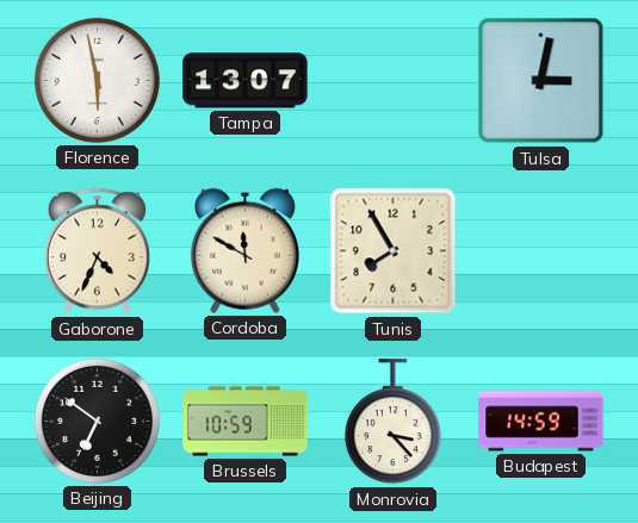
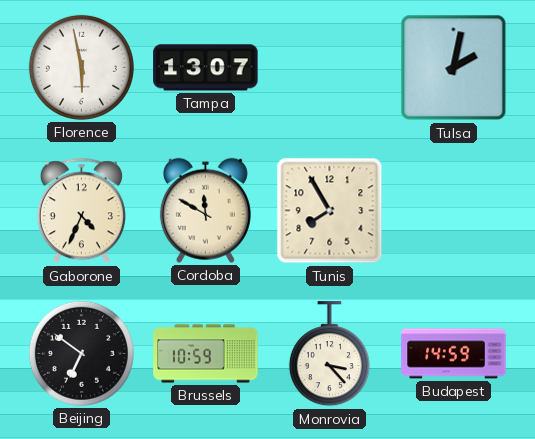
Tulsa: 3:02 -> 2:02 (454, 68)
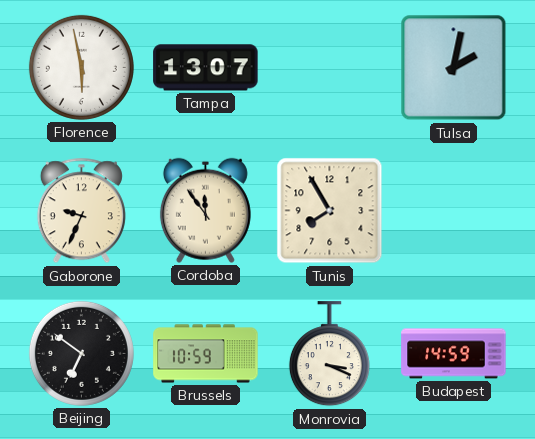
Gaborone: 4:34 -> 9:34 (81, 211)
Cordoba: 11:50 -> 11:54 (205, 210)
Monrovia: 3:23 -> 3:19 (329, 354)
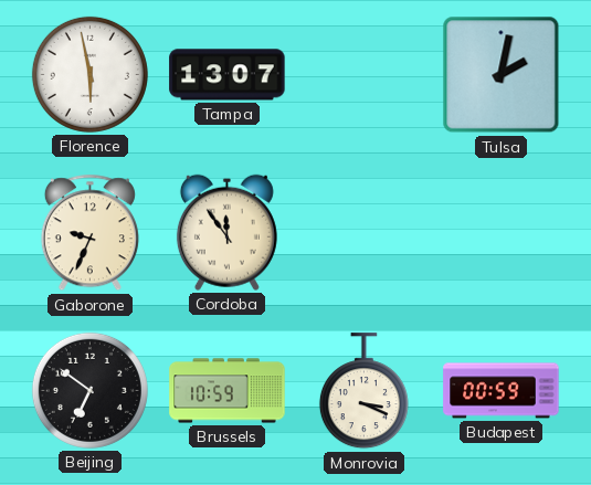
Tunis: 7:55 -> none (330, 211)
Budapest: 14:59 -> 00:59 (502, 391)
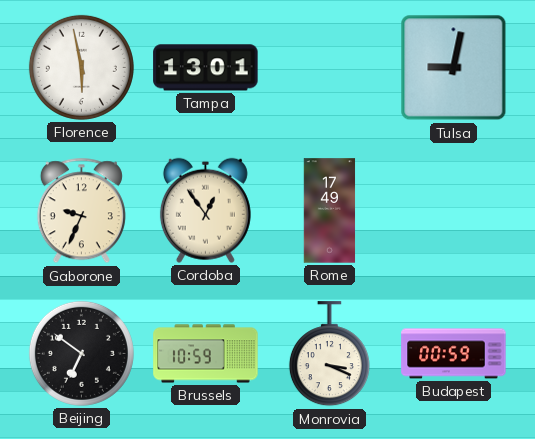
Tampa: 13:07 -> 13:01 (206, 68)
Tulsa: 2:02 -> 9:02 (454, 68)
Cordoba: 11:54 -> 12:54 (205, 210)
Rome: none -> 17:49 (330, 211)
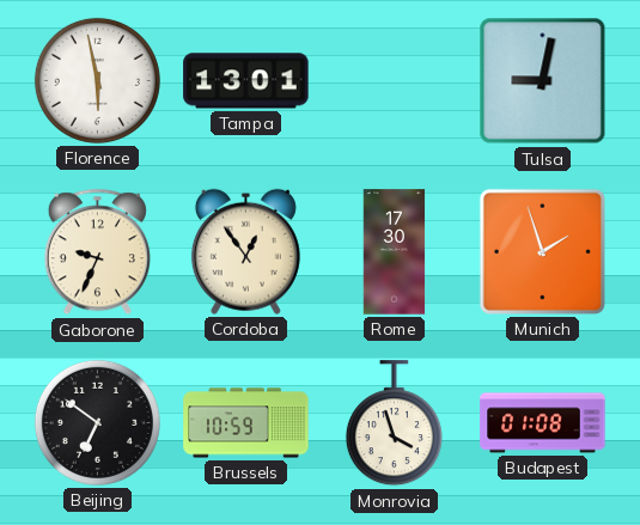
Rome: 17:49 -> 17:30 (395, 252)
Munich: none -> 1:57 (542, 251)
Monrovia: 3:19 -> 3:57 (394, 423)
Budapest: 00:59 -> 01:08 (543, 423)
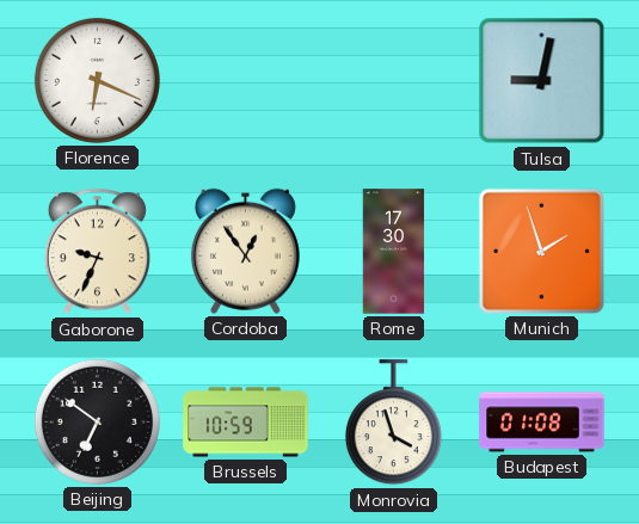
Florence: 5:58 -> 6:19 (97, 80)
Tampa: 13:01 -> none (246, 81)
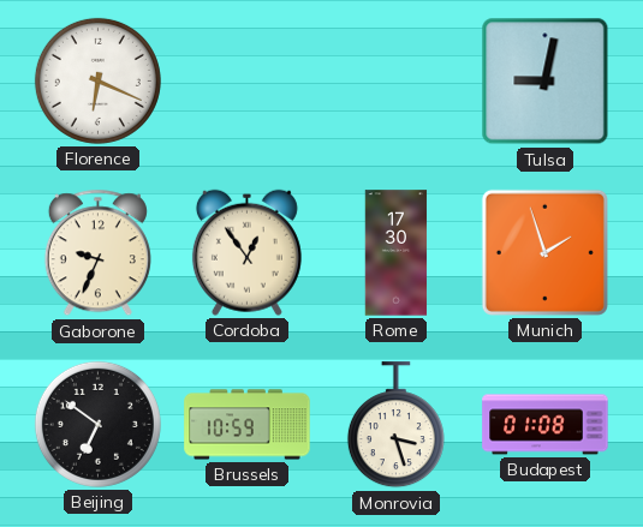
Monrovia: 3:57 -> 3:27 (395, 425)
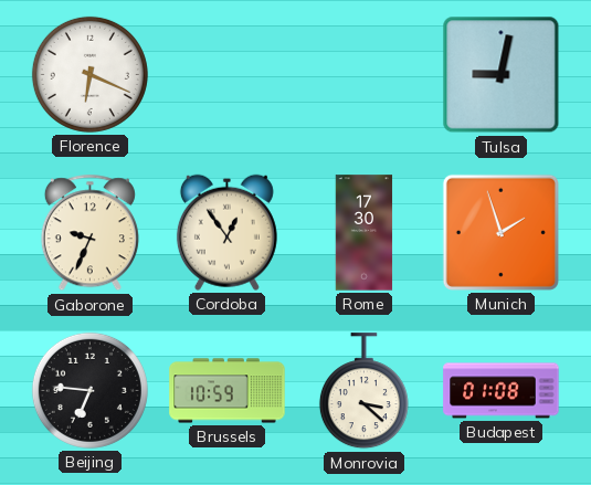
Beijing: 6:51 -> 6:46 (89, 390)
Monrovia: 3:27 -> 3:22 (363, 391)
